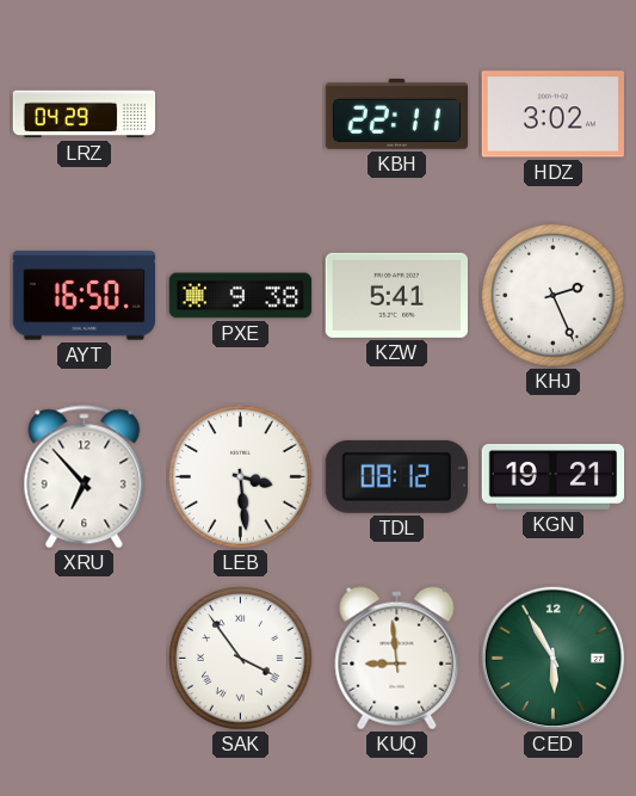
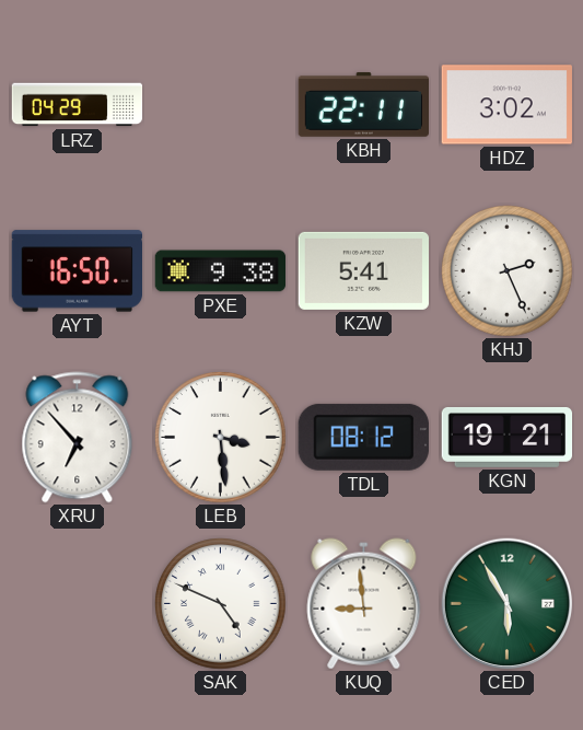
SAK: 3:54 -> 4:49 (221, 604)
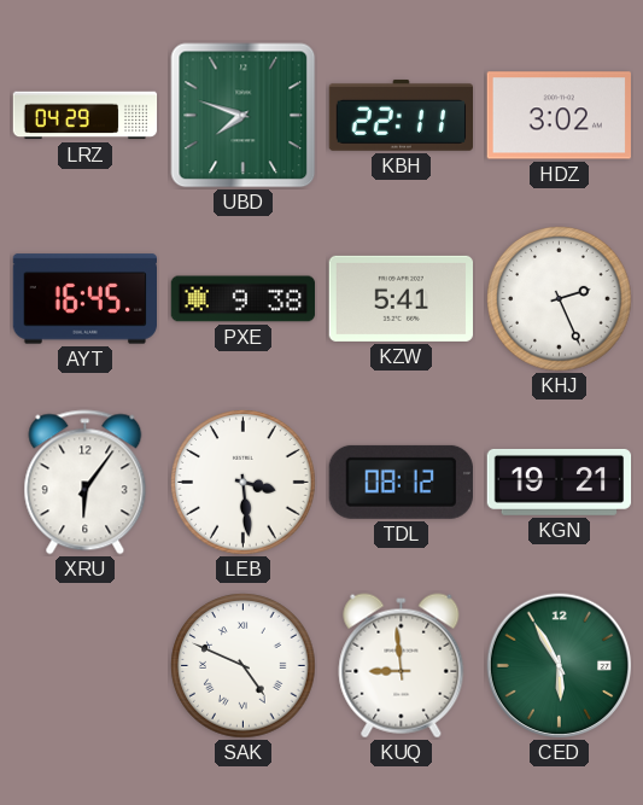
UBD: none -> 7:48 (244, 116)
AYT: 16:50 -> 16:45 (84, 299)
XRU: 6:53 -> 6:06 (86, 483)
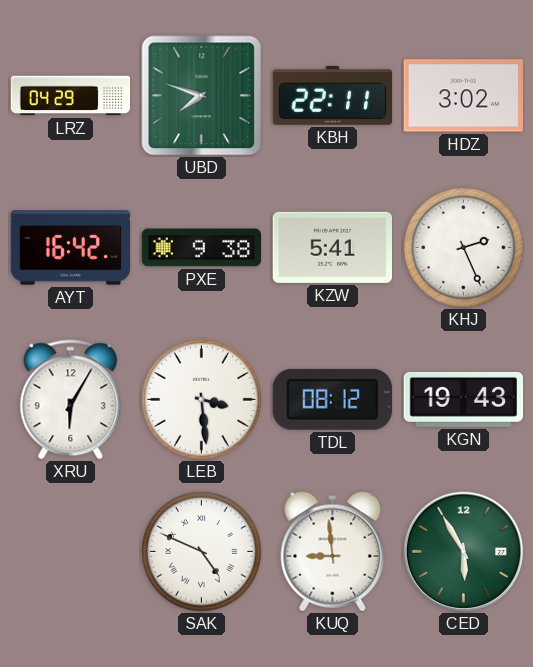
AYT: 16:45 -> 16:42 (70, 248)
XRU: 6:06 -> 6:05 (71, 400)
KGN: 19:21 -> 19:43 (464, 399)
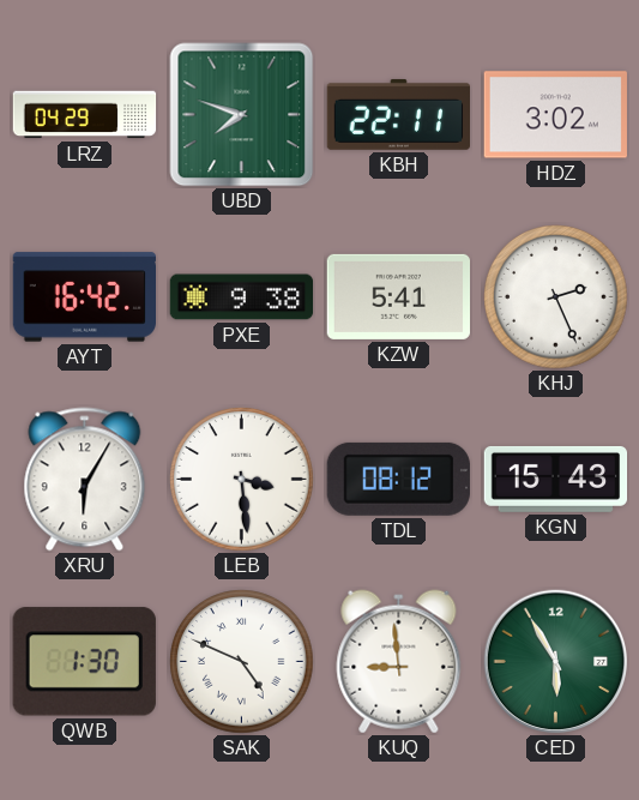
KGN: 19:43 -> 15:43 (556, 479)
QWB: none -> 1:30 (84, 662)
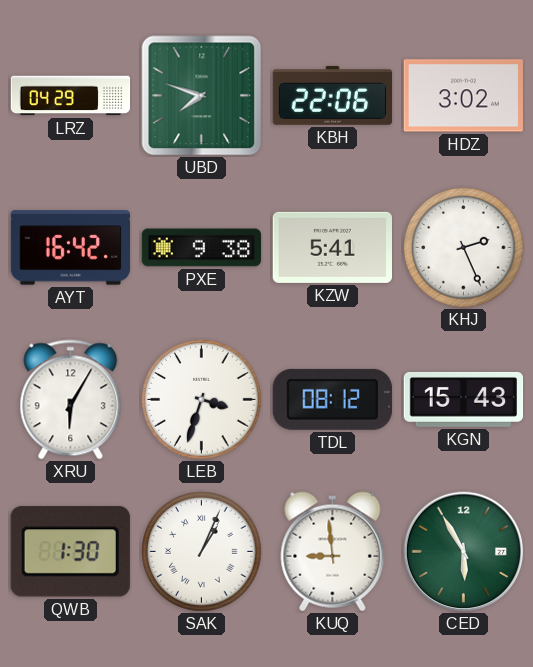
KBH: 22:11 -> 22:06 (333, 95)
LEB: 3:29 -> 3:33 (202, 400)
SAK: 4:49 -> 1:04 (202, 552)
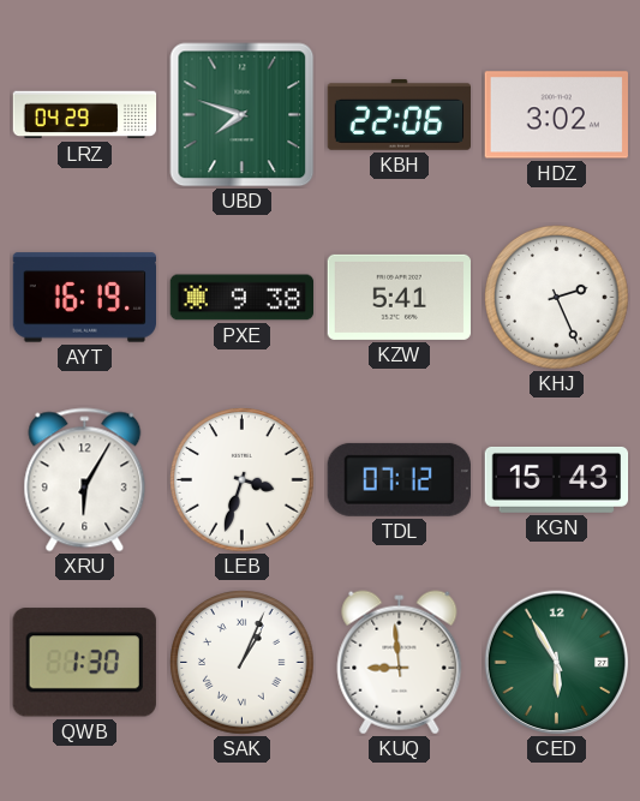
AYT: 16:42 -> 16:19 (84, 298)
TDL: 08:12 -> 07:12 (399, 479)
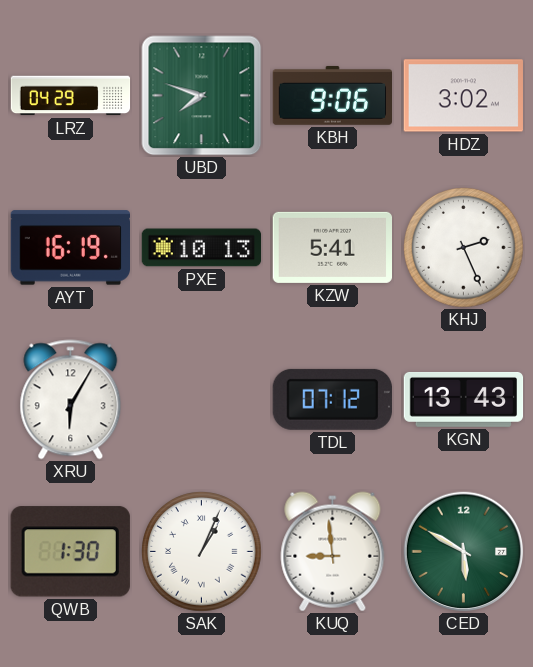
KBH: 22:06 -> 9:06 (333, 95)
PXE: 9:38 -> 10:13 (202, 248)
LEB: 3:33 -> none (243, 480)
KGN: 15:43 -> 13:43 (464, 399)
CED: 5:55 -> 5:50 (464, 552)
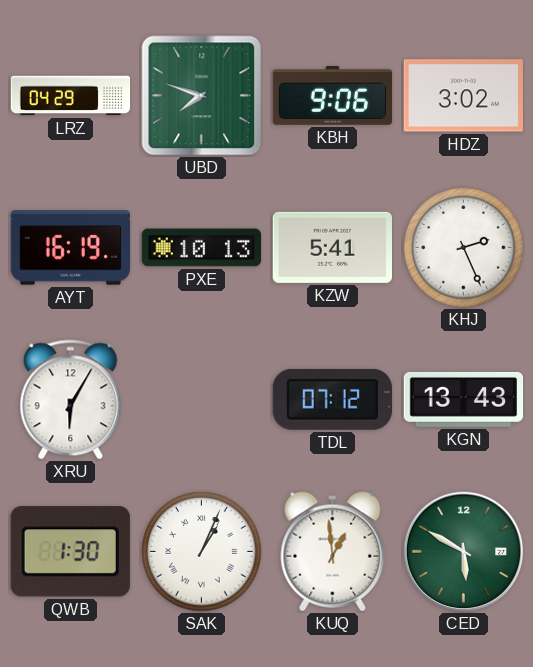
KUQ: 8:59 -> 12:59 (333, 552)
